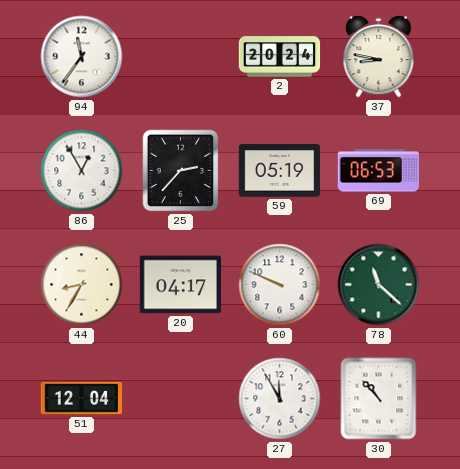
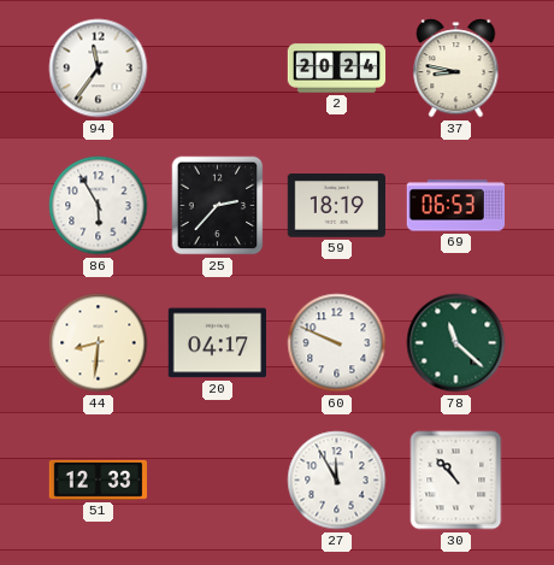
86: 12:55 -> 5:55 (99, 206)
59: 05:19 -> 18:19 (337, 206)
44: 8:35 -> 8:31 (99, 343)
51: 12:04 -> 12:33 (99, 479)
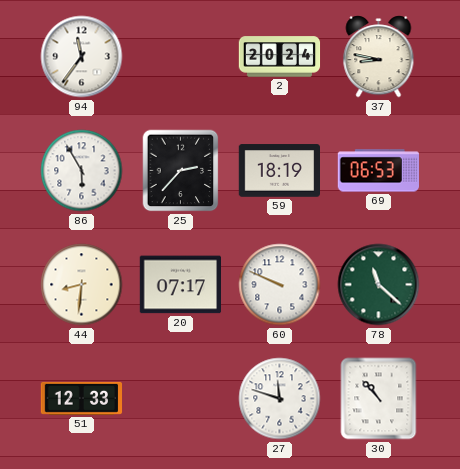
20: 04:17 -> 07:17 (180, 285)
27: 11:55 -> 11:48 (280, 399)
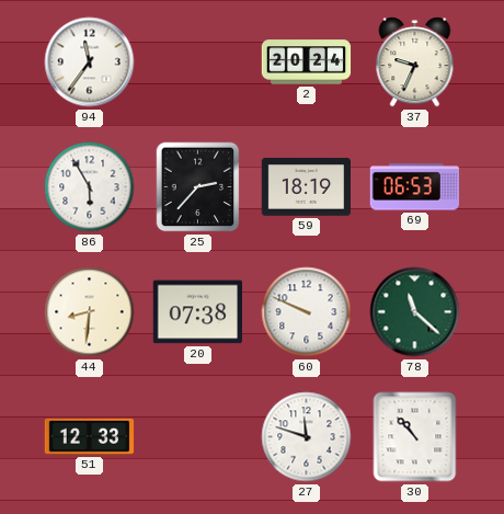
37: 8:47 -> 9:34 (415, 62)
20: 07:17 -> 07:38 (197, 312)
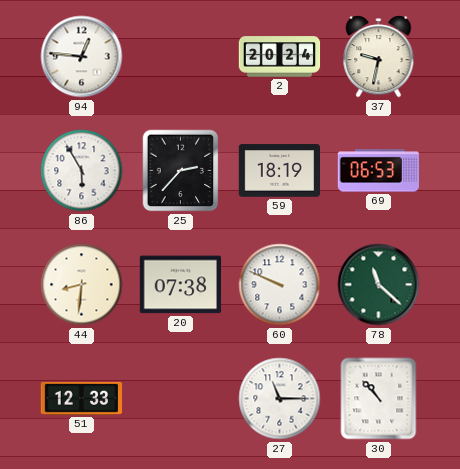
94: 11:36 -> 12:46 (82, 57)
37: 9:34 -> 9:32 (379, 57)
27: 11:48 -> 11:15 (280, 399)
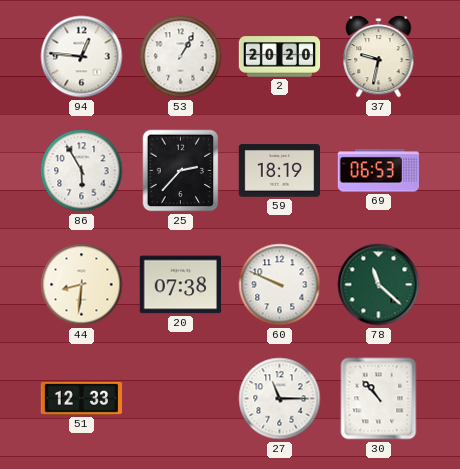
53: none -> 1:05 (181, 57)
2: 20:24 -> 20:20 (280, 57)
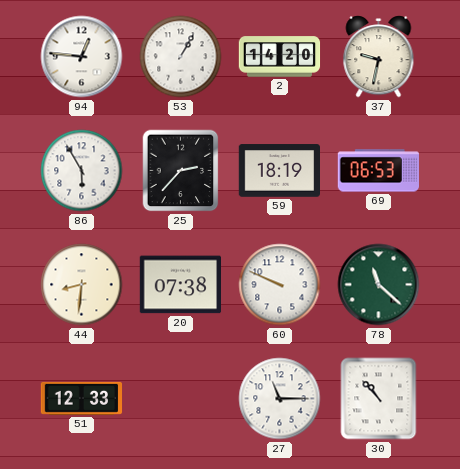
2: 20:20 -> 14:20 (280, 57)
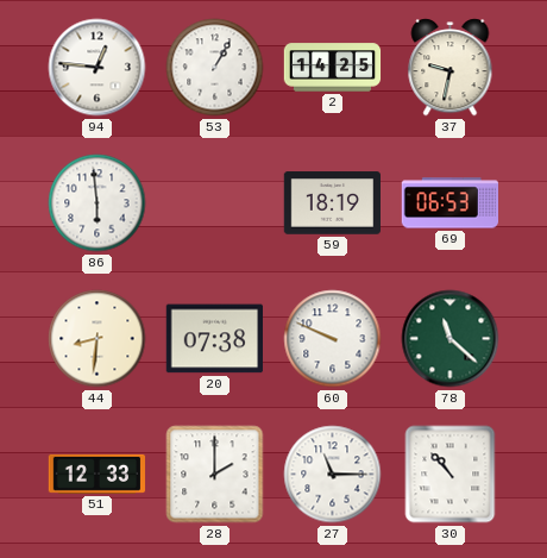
2: 14:20 -> 14:25 (333, 68)
86: 5:55 -> 5:59 (98, 203)
25: 2:37 -> none (181, 171)
28: none -> 2:00 (215, 475)
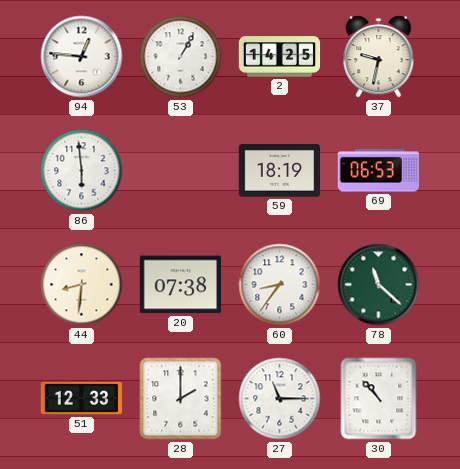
60: 9:49 -> 8:36 (280, 285)
